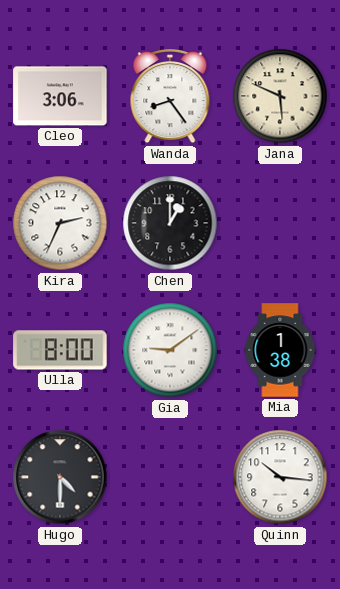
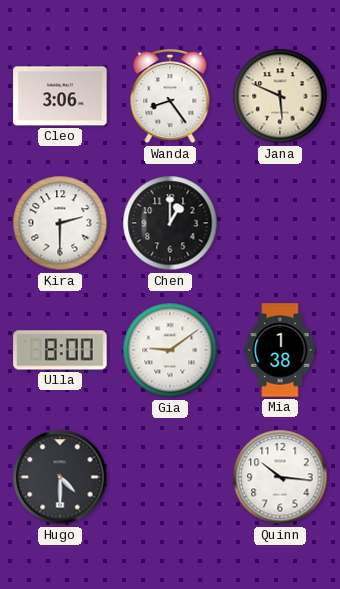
Kira: 2:34 -> 2:30 (60, 223)
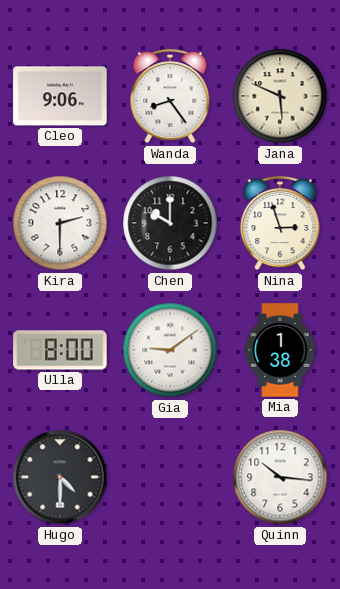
Cleo: 3:06 -> 9:06 (60, 96)
Chen: 1:00 -> 10:00 (170, 223)
Nina: none -> 2:57 (280, 224)
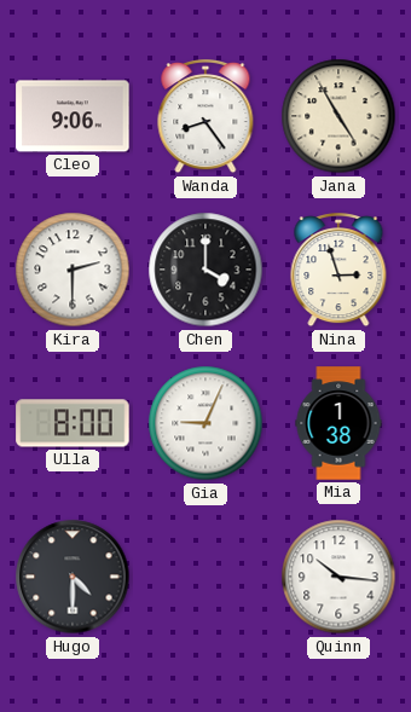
Jana: 5:49 -> 4:55 (338, 116)
Chen: 10:00 -> 4:00 (205, 270)
Gia: 9:09 -> 9:04 (205, 423)
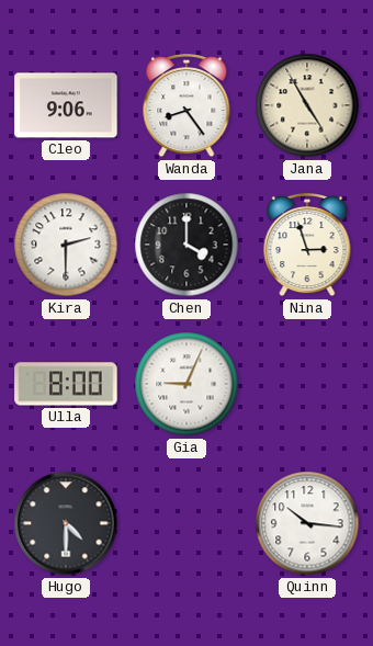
Mia: 1:38 -> none (338, 423)
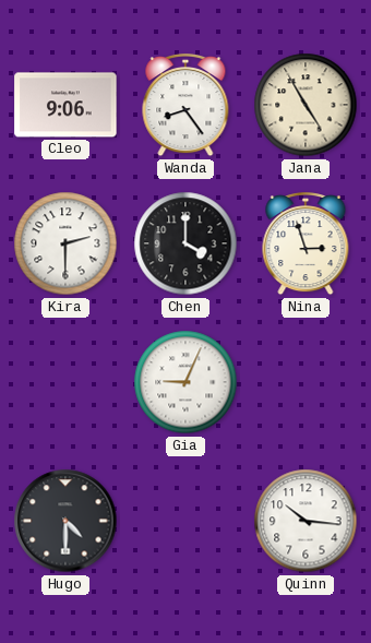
Ulla: 8:00 -> none (66, 384)
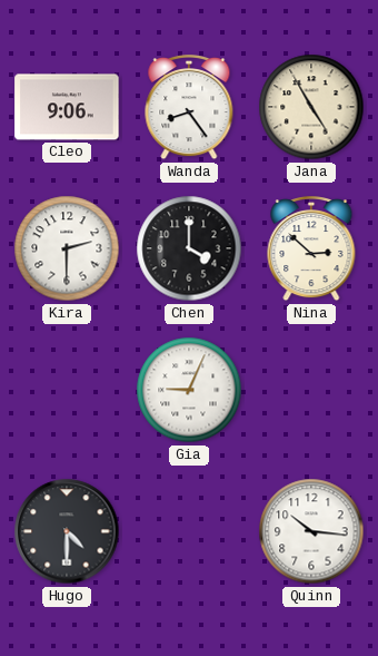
Nina: 2:57 -> 2:52 (311, 249)
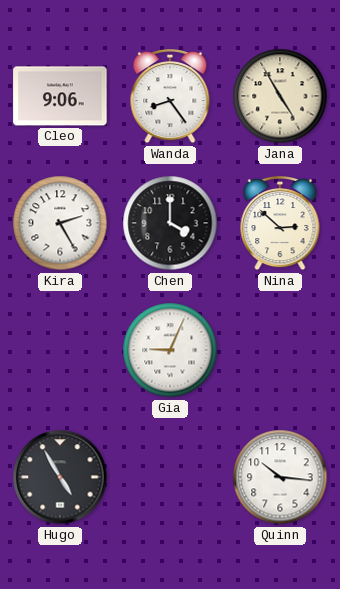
Kira: 2:30 -> 2:25 (60, 223)
Hugo: 4:30 -> 4:55 (60, 477)
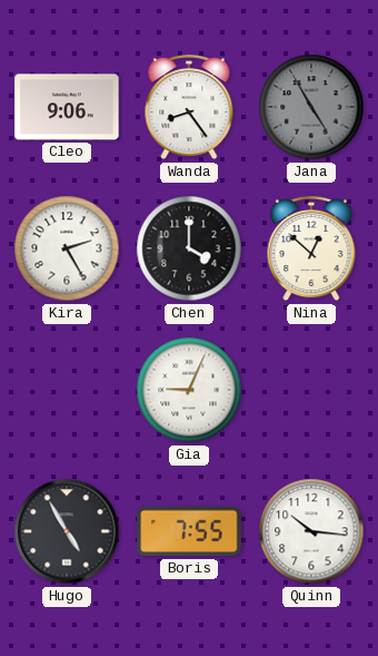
Jana dial: cream -> grey (311, 107)
Nina: 2:52 -> 12:52 (311, 249)
Boris: none -> 7:55 (189, 531)
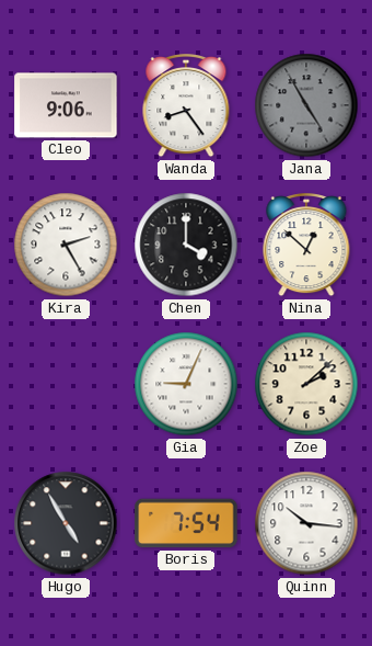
Zoe: none -> 2:08 (306, 384)
Boris: 7:55 -> 7:54 (186, 523)
